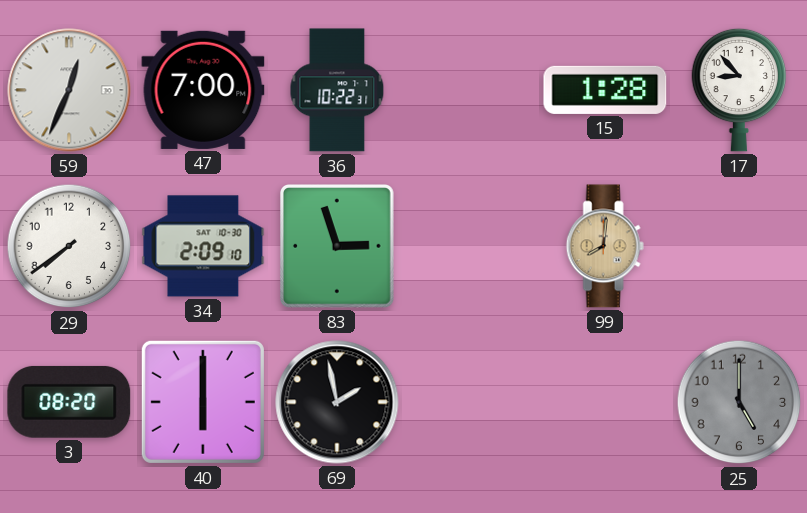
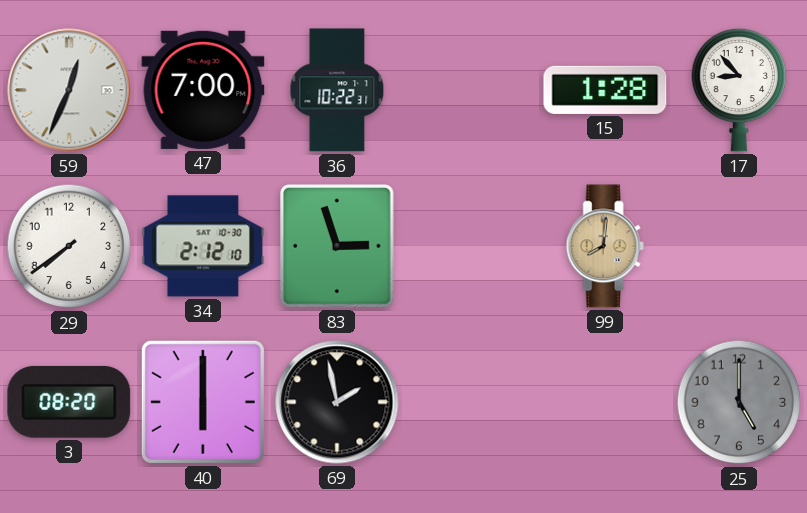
34: 2:09 -> 2:12 (203, 246)
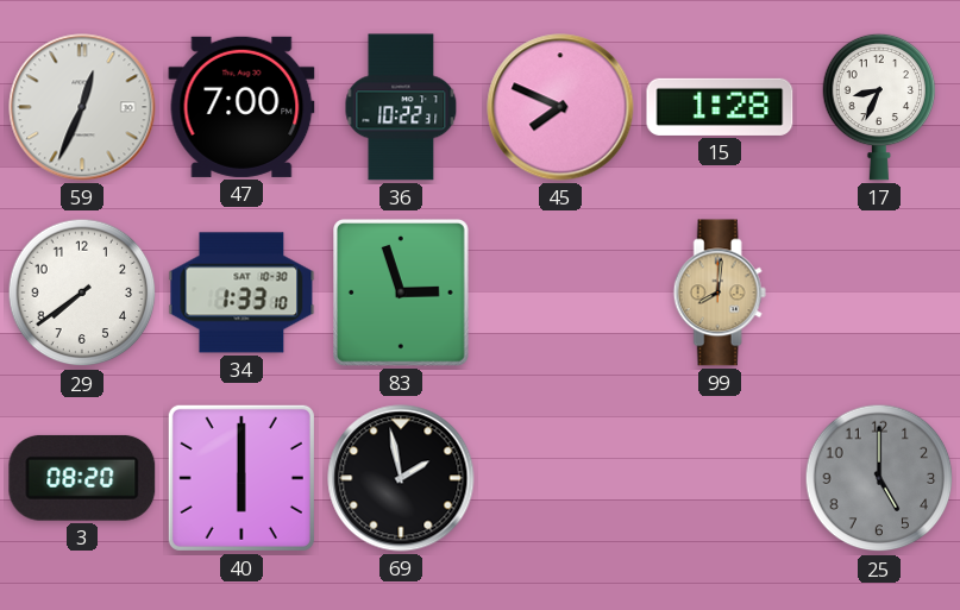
45: none -> 7:49 (560, 107)
17: 8:53 -> 8:34 (879, 107)
34: 2:12 -> 1:33 (241, 293)
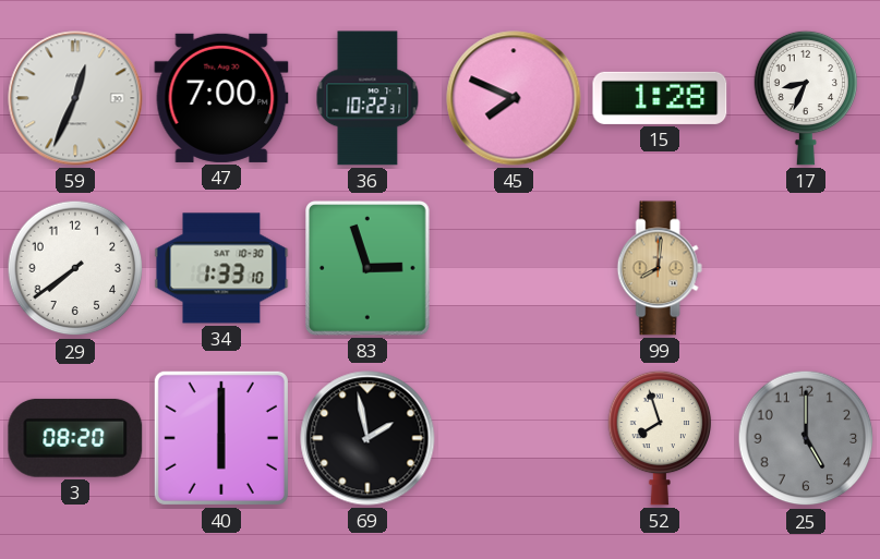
52: none -> 7:57 (660, 438)
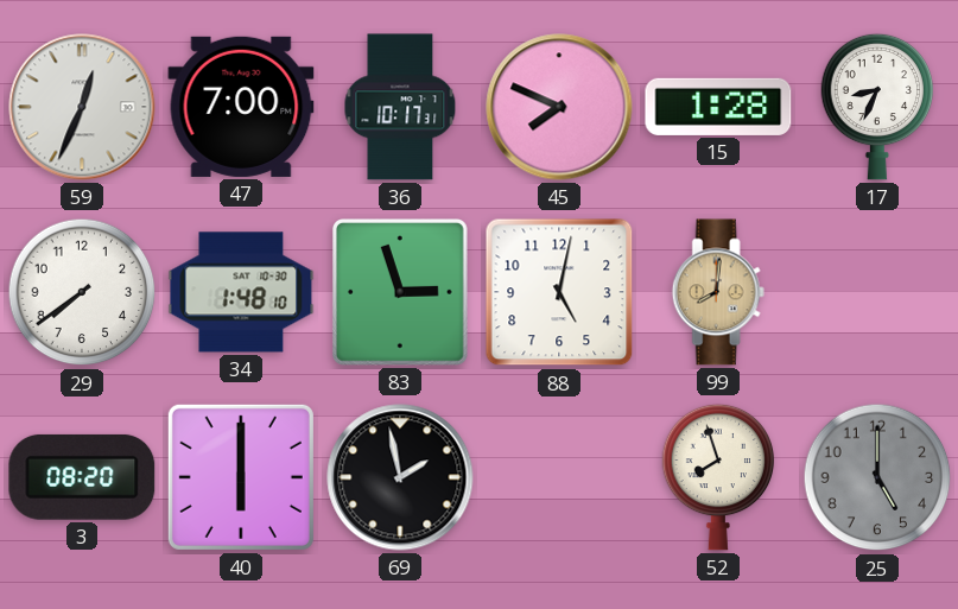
36: 10:22 -> 10:17 (400, 107)
34: 1:33 -> 1:48 (241, 292)
88: none -> 5:02 (559, 292)
